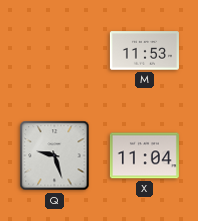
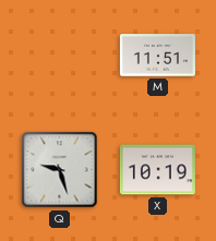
M: 11:53 -> 11:51 (157, 56)
X: 11:04 -> 10:19 (157, 170)
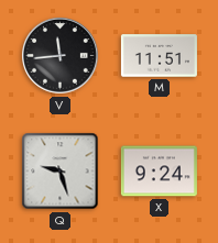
V: none -> 11:44 (61, 56)
X: 10:19 -> 9:24 (159, 172)
